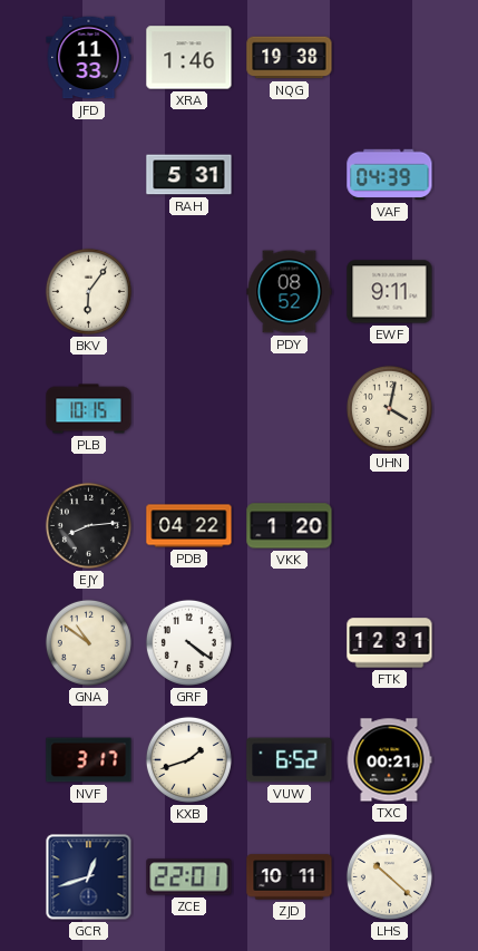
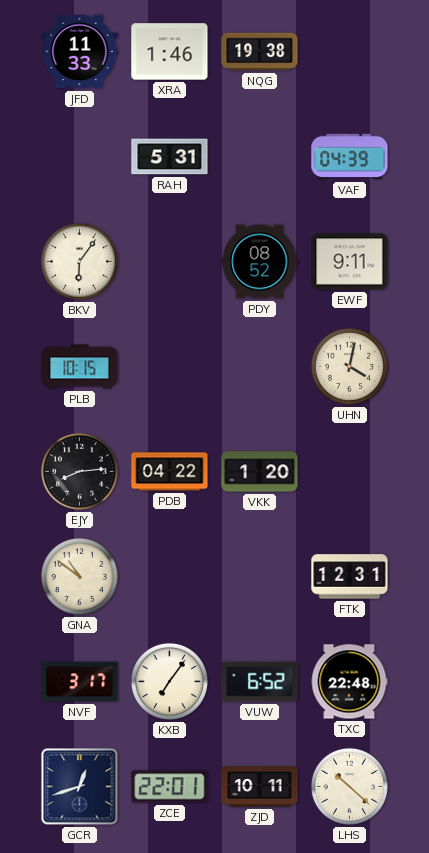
GRF: 4:21 -> none (188, 642)
KXB: 1:42 -> 7:06 (169, 681)
TXC: 00:21 -> 22:48 (349, 682)
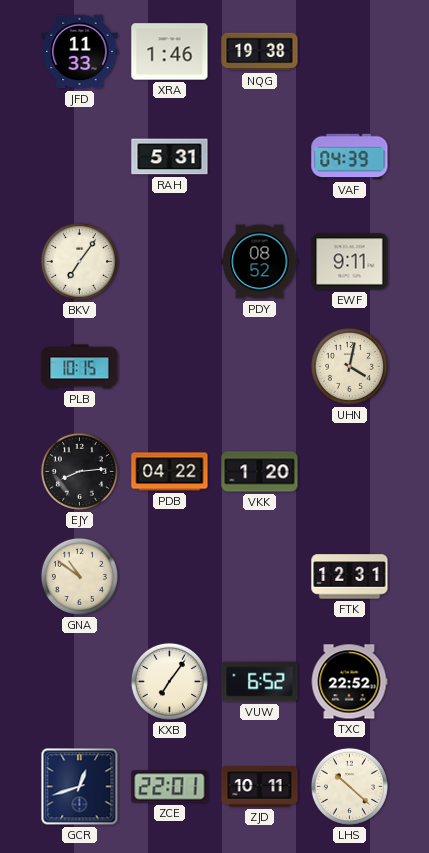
BKV: 6:06 -> 7:06 (79, 261)
NVF: 3:17 -> none (80, 682)
TXC: 22:48 -> 22:52 (349, 682)
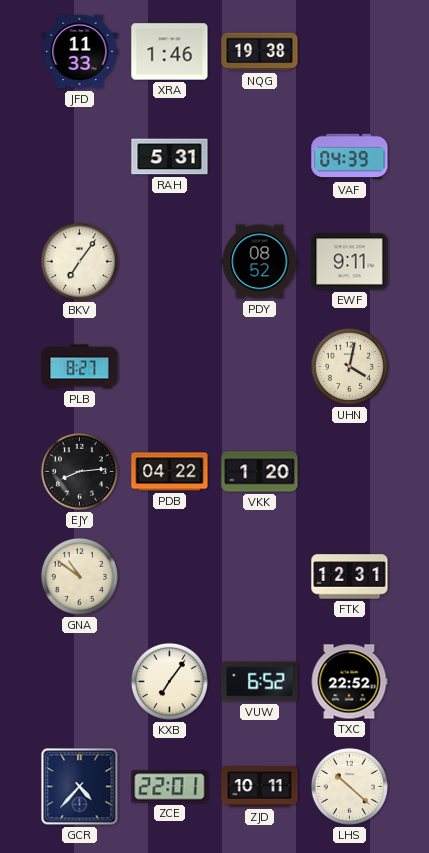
PLB: 10:15 -> 8:27 (80, 367)
GCR: 12:42 -> 4:37 (80, 787)
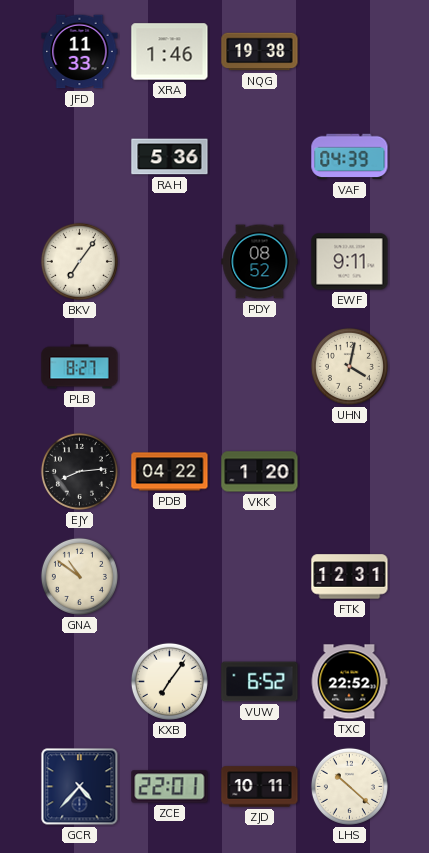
RAH: 5:31 -> 5:36 (170, 157)
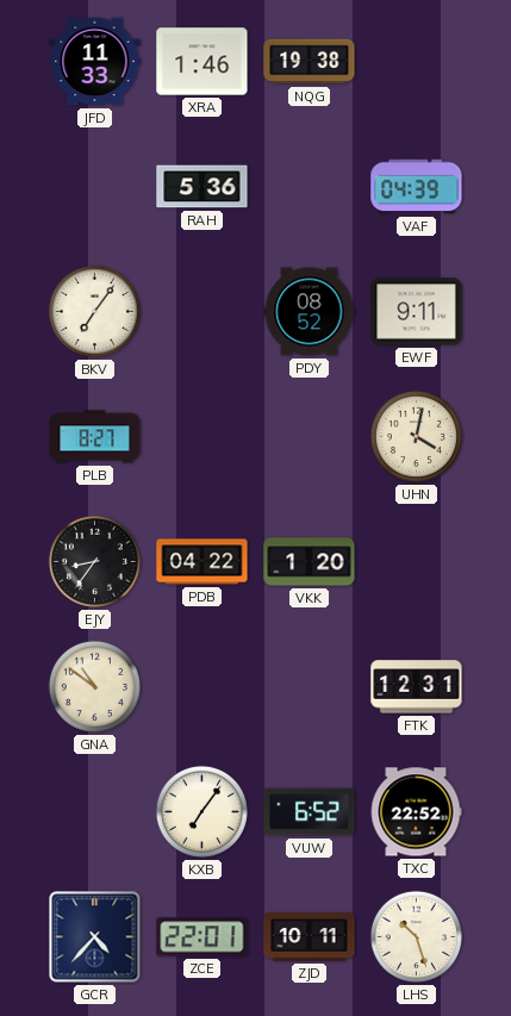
EJY: 8:14 -> 8:36 (94, 561)
LHS: 10:22 -> 10:27 (416, 936)
